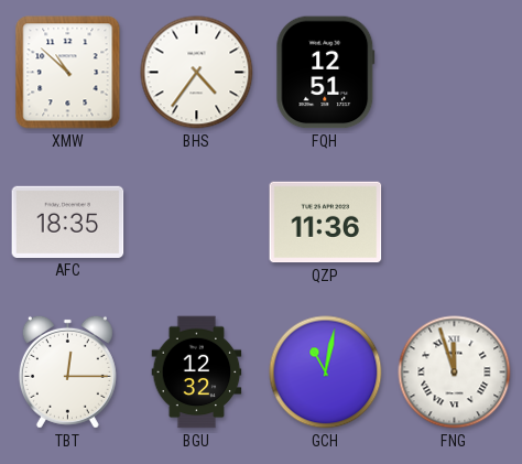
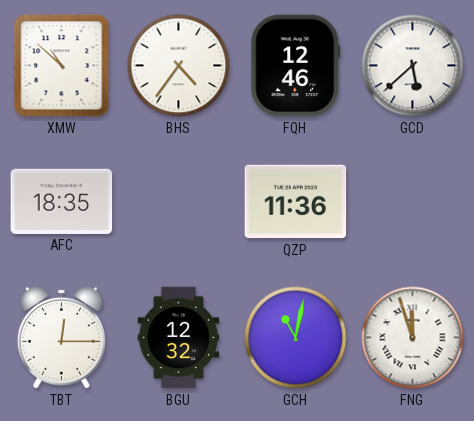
FQH: 12:51 -> 12:46 (296, 66)
GCD: none -> 5:38 (413, 66)
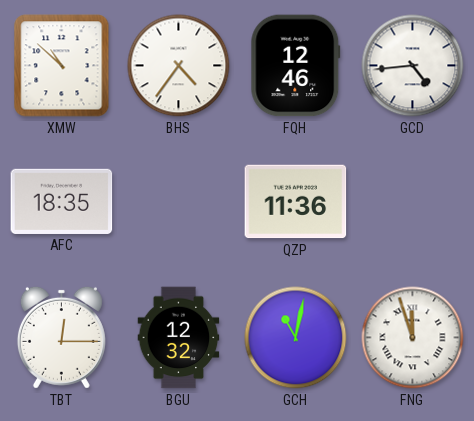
GCD: 5:38 -> 4:44 (413, 66)
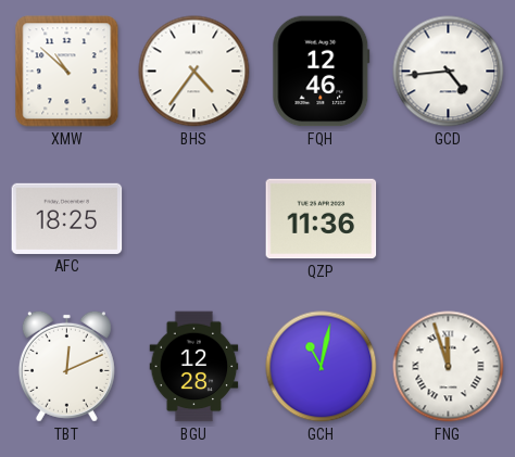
AFC: 18:35 -> 18:25 (67, 218)
TBT: 12:15 -> 12:11 (66, 366)
BGU: 12:32 -> 12:28 (194, 367)
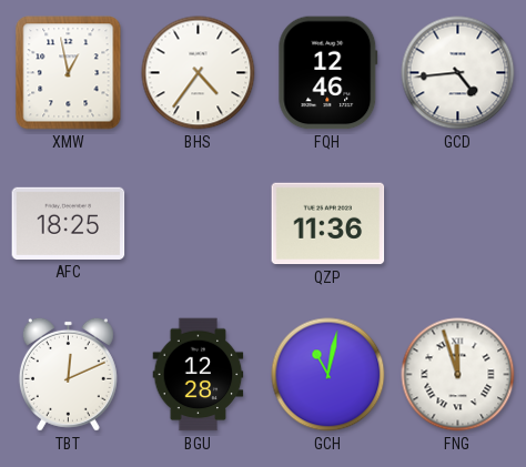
XMW: 10:52 -> 12:58 (69, 73)
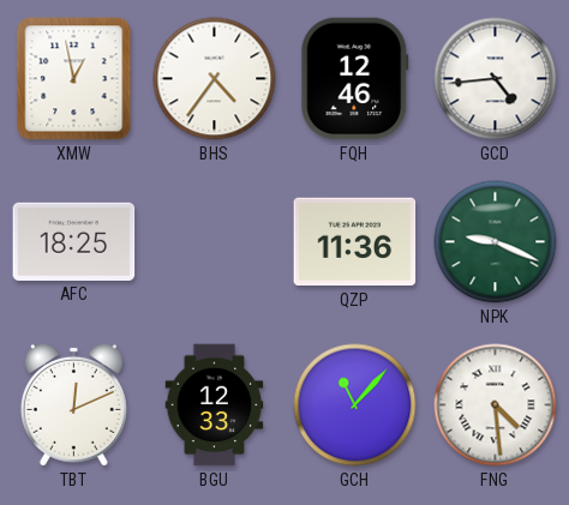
NPK: none -> 9:19 (496, 242)
BGU: 12:28 -> 12:33 (215, 405)
GCH: 11:02 -> 11:07 (355, 405)
FNG: 11:57 -> 4:29 (496, 405)
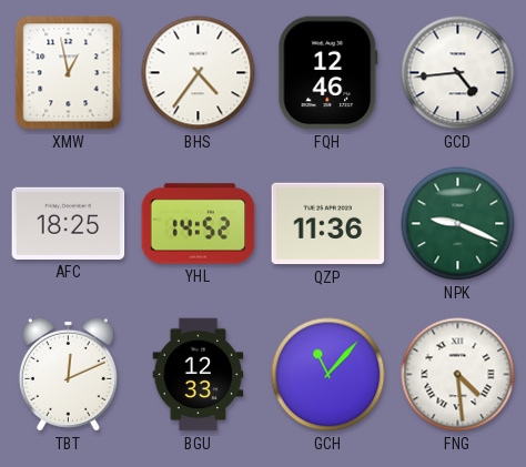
YHL: none -> 14:52 (199, 224)
